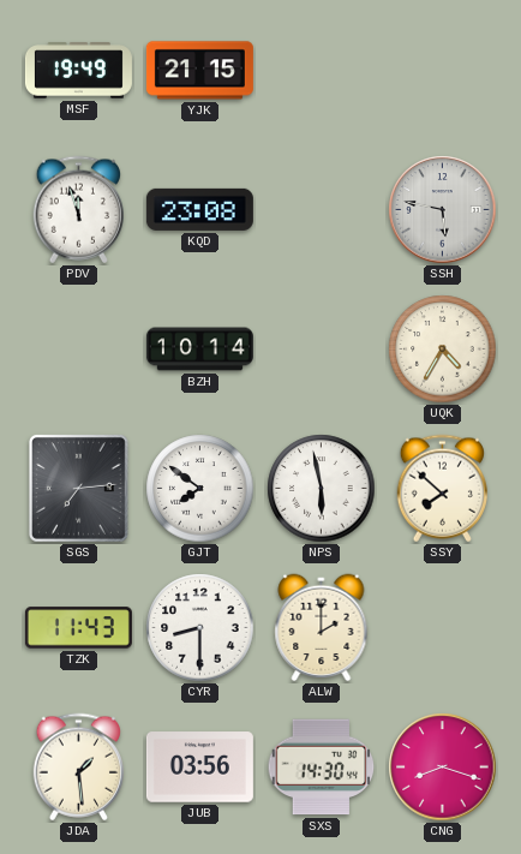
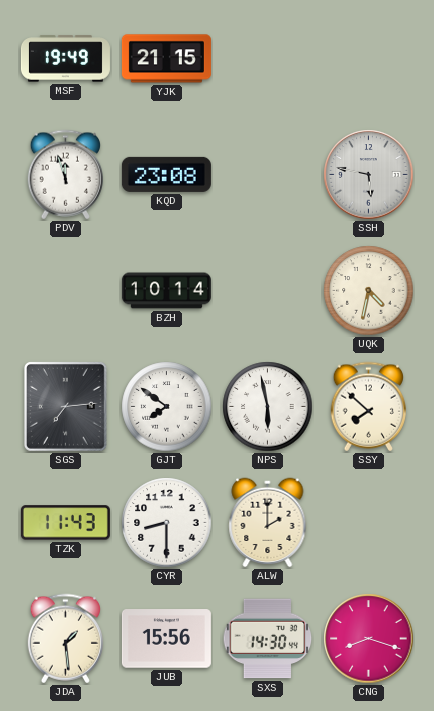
UQK: 4:35 -> 4:32 (369, 291)
JUB: 03:56 -> 15:56 (166, 639)
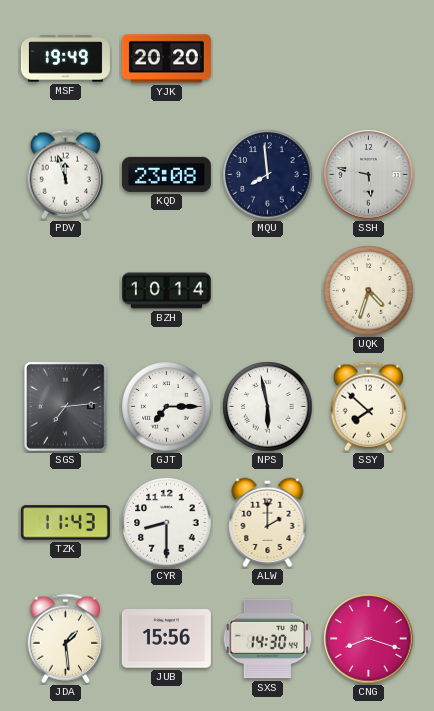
YJK: 21:15 -> 20:20 (166, 59)
MQU: none -> 7:59 (268, 175)
UQK: 4:32 -> 4:33 (369, 291)
GJT: 7:51 -> 7:15 (167, 407)
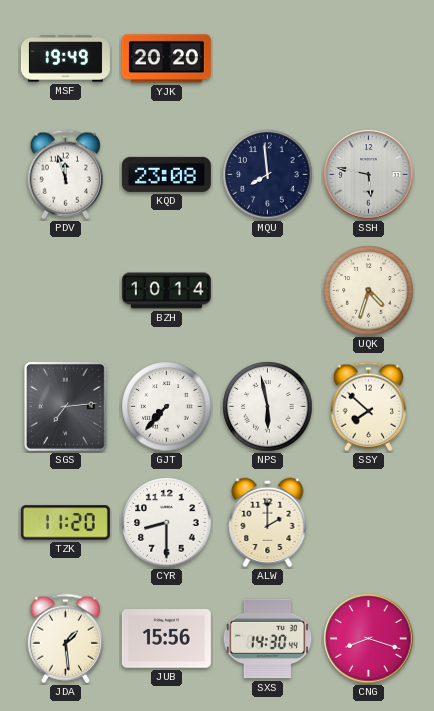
GJT: 7:15 -> 7:37 (167, 407)
TZK: 11:43 -> 11:20 (65, 523)
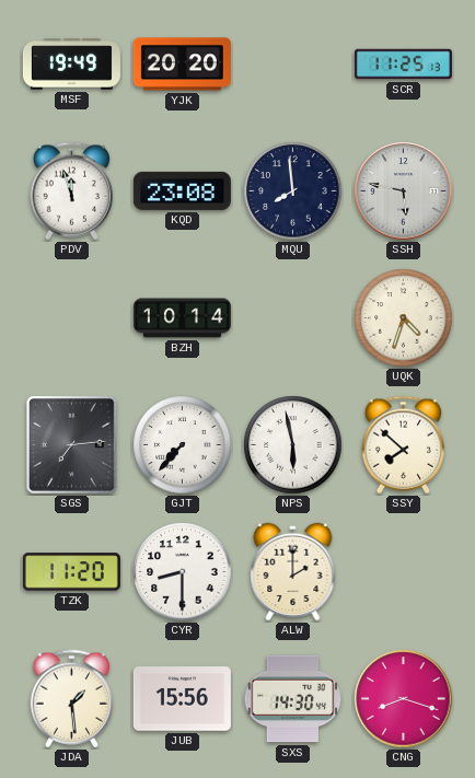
SCR: none -> 11:25 (403, 65)
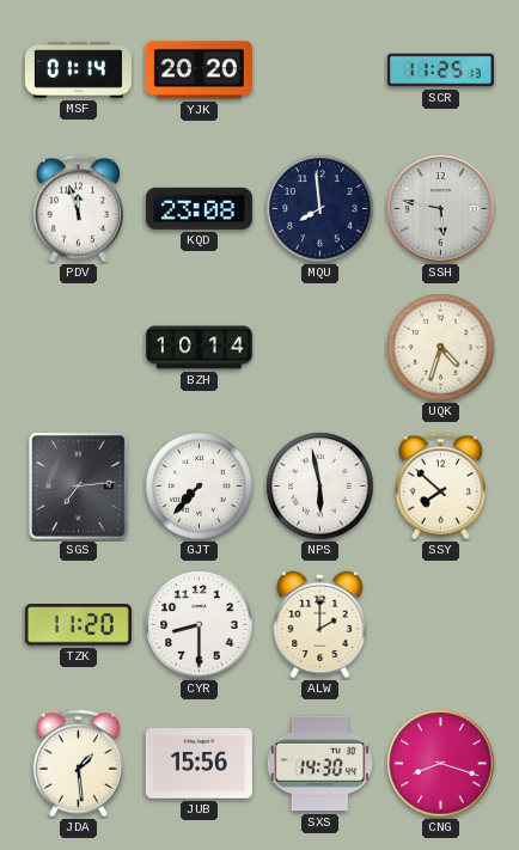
MSF: 19:49 -> 01:14 (78, 71)
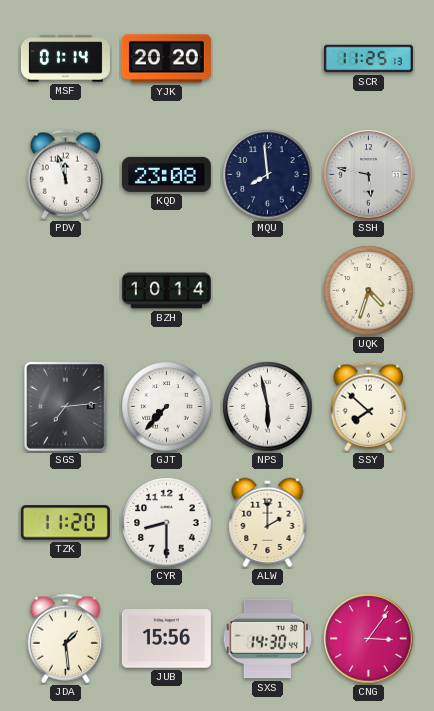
CNG: 8:18 -> 3:06 (369, 639)
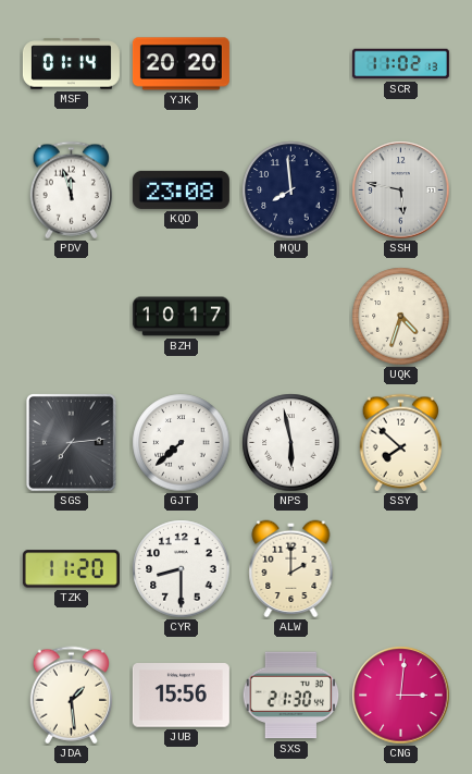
SCR: 11:25 -> 11:02 (400, 64)
BZH: 10:14 -> 10:17 (181, 317)
GJT: 7:37 -> 7:38 (182, 443)
SXS: 14:30 -> 21:30 (291, 696)
CNG: 3:06 -> 3:01 (401, 696)
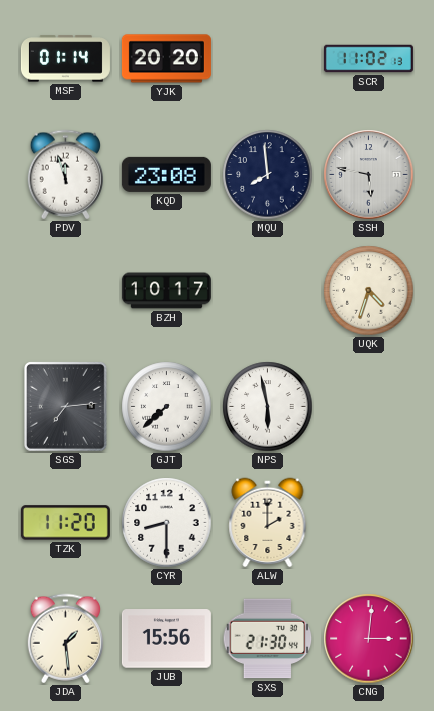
SSY: 7:52 -> none (400, 443)
